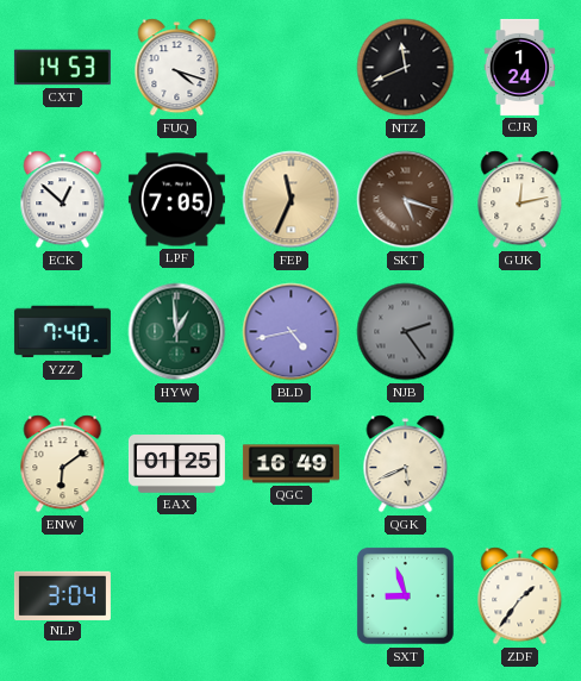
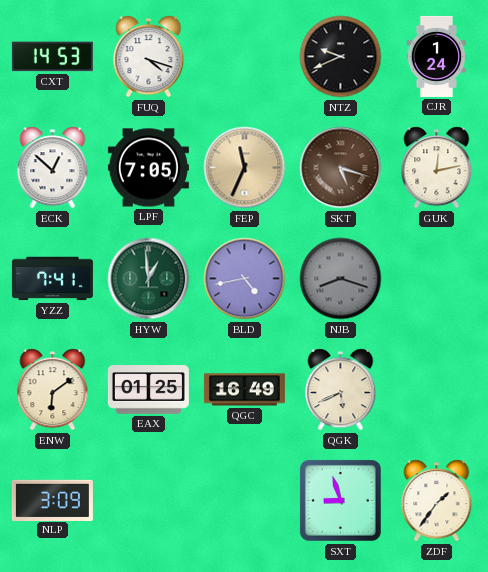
NTZ: 11:41 -> 9:41 (341, 57)
YZZ: 7:40 -> 7:41 (52, 279)
NJB: 2:24 -> 8:18 (341, 279)
NLP: 3:04 -> 3:09 (52, 500)
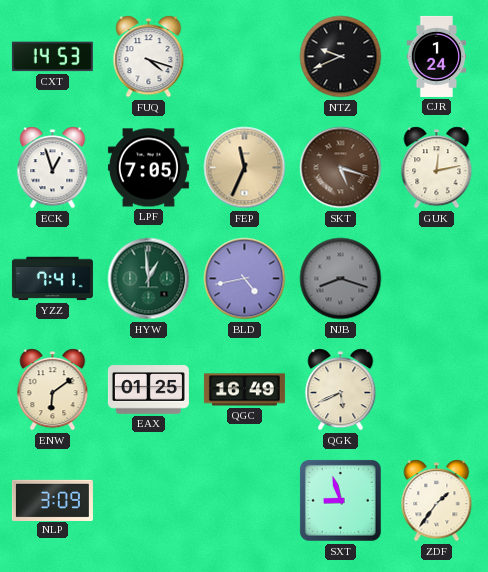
ECK: 12:52 -> 12:57 (53, 168)
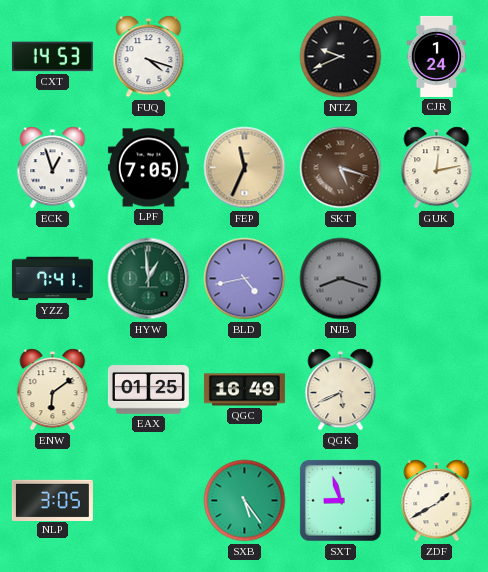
NLP: 3:09 -> 3:05 (52, 500)
SXB: none -> 5:24 (245, 501)
ZDF: 1:36 -> 1:40 (437, 501)
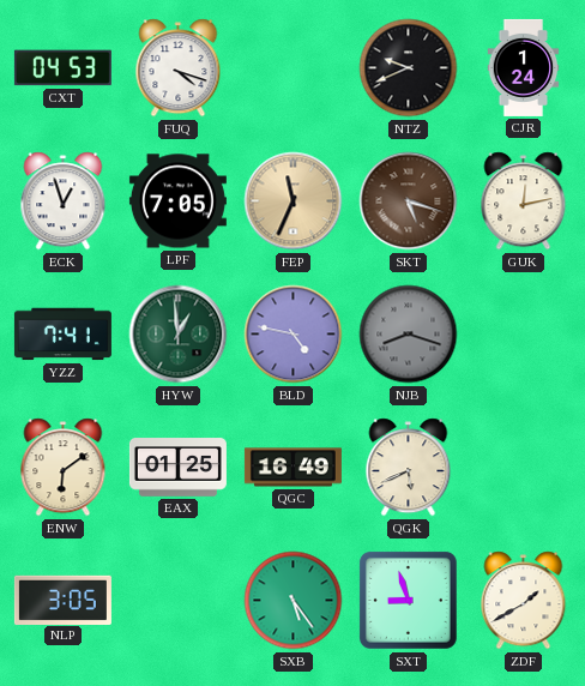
CXT: 14:53 -> 04:53 (62, 68)
BLD: 4:43 -> 4:47 (294, 335)
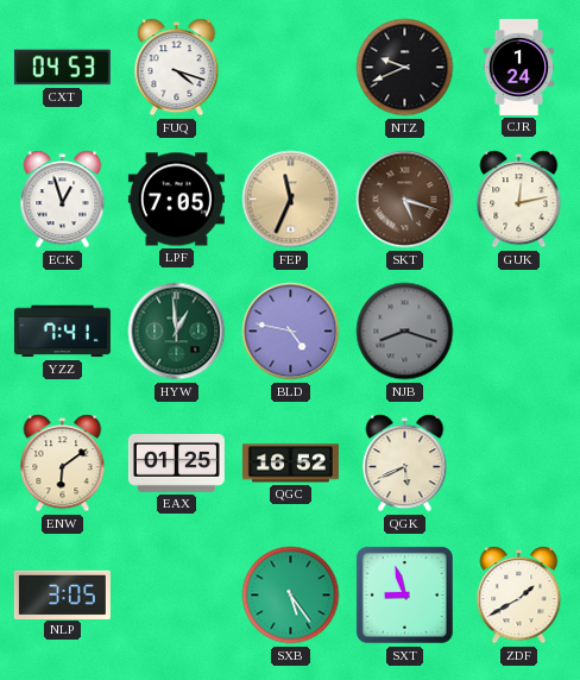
QGC: 16:49 -> 16:52 (290, 464)
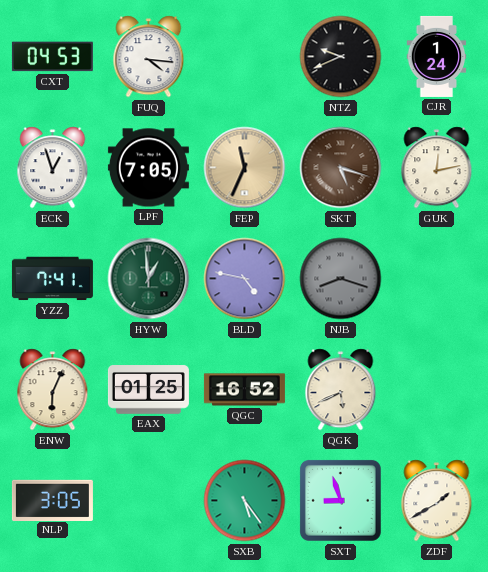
FUQ: 4:18 -> 4:16 (149, 57)
ENW: 6:09 -> 6:04 (53, 390)
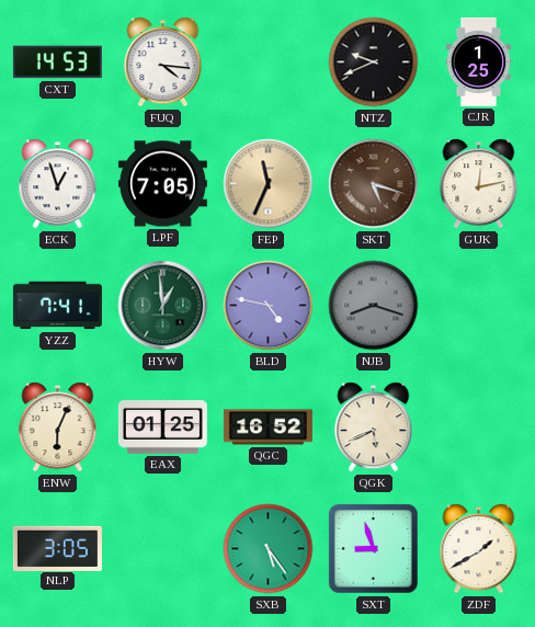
CXT: 04:53 -> 14:53 (57, 62)
CJR: 1:24 -> 1:25 (479, 61)
